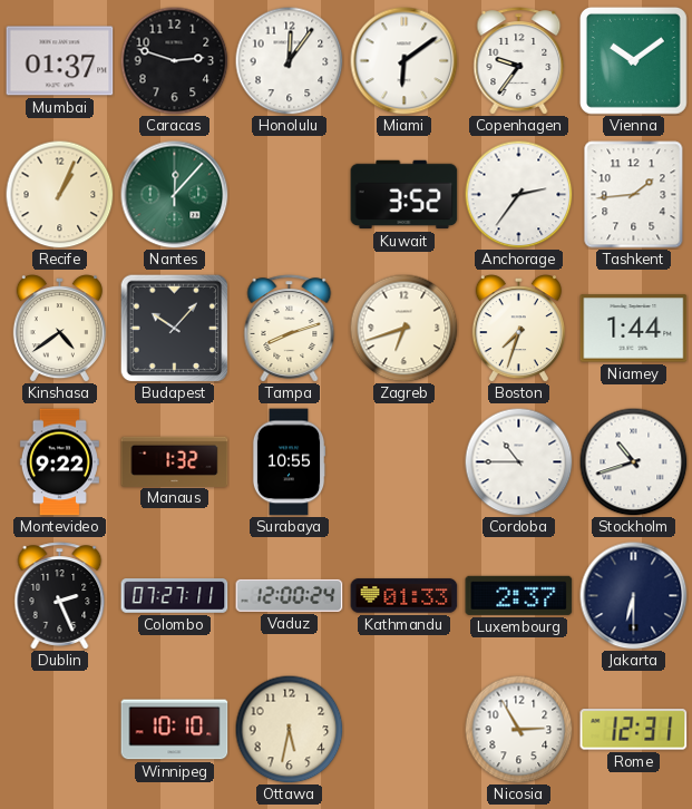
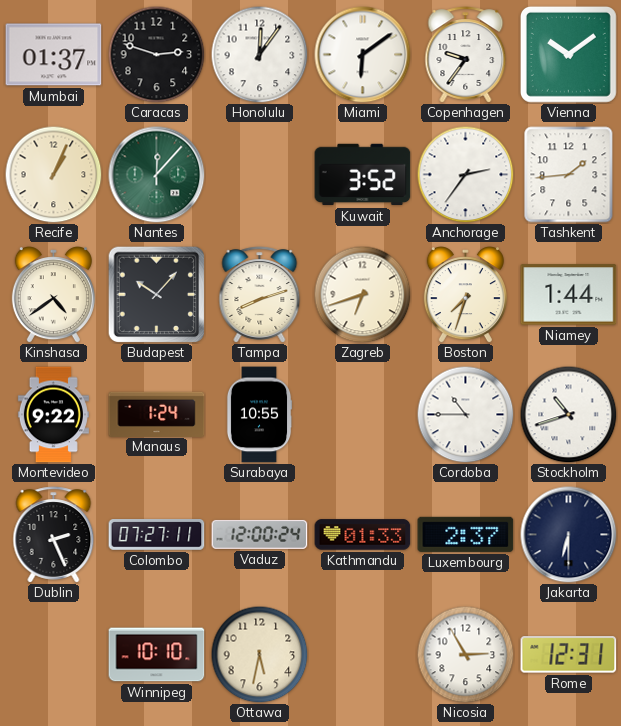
Manaus: 1:32 -> 1:24 (157, 414)
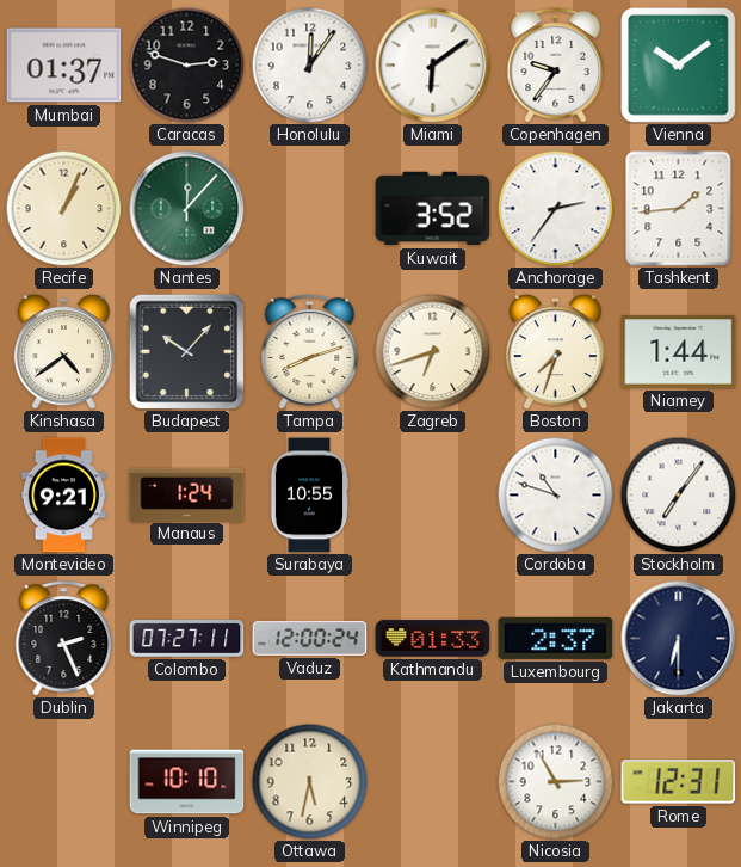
Montevideo: 9:22 -> 9:21 (63, 496)
Cordoba: 10:45 -> 10:48 (555, 494)
Stockholm: 10:42 -> 7:06 (678, 494)
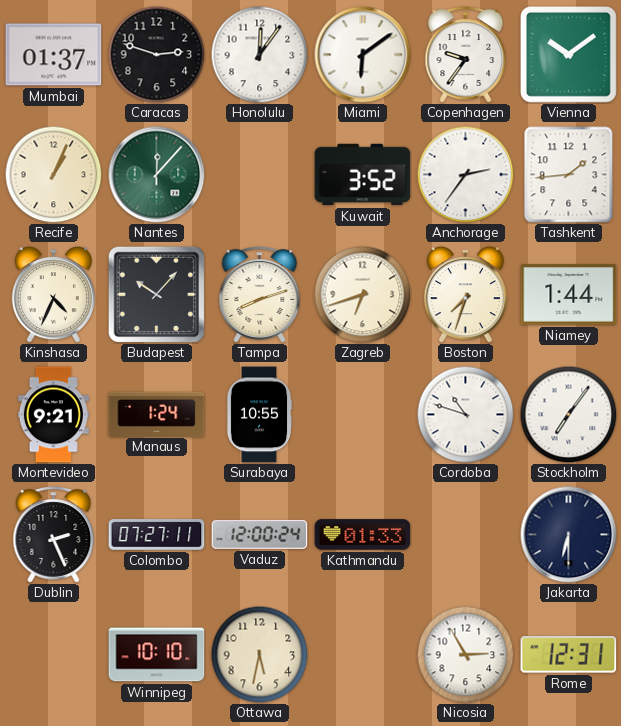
Kinshasa: 4:39 -> 4:34 (53, 295)
Luxembourg: 2:37 -> none (556, 638)
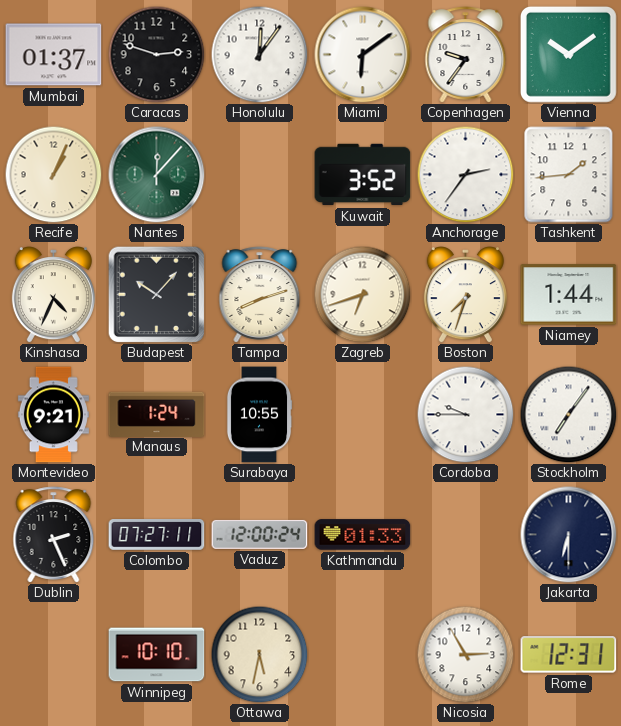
Cordoba: 10:48 -> 9:45 (465, 414)
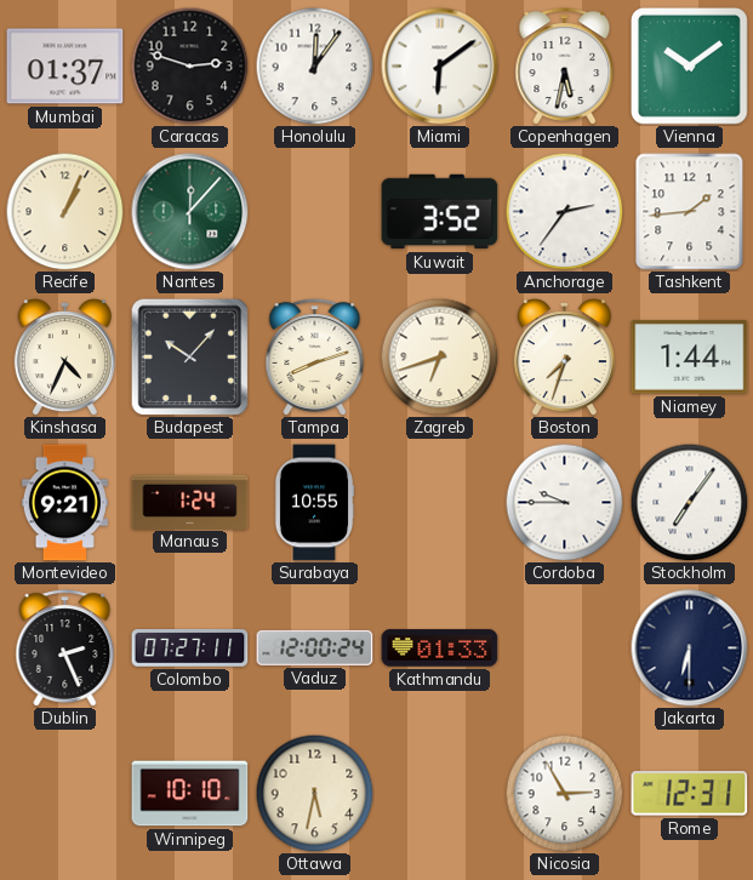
Copenhagen: 9:36 -> 5:32 (565, 67)
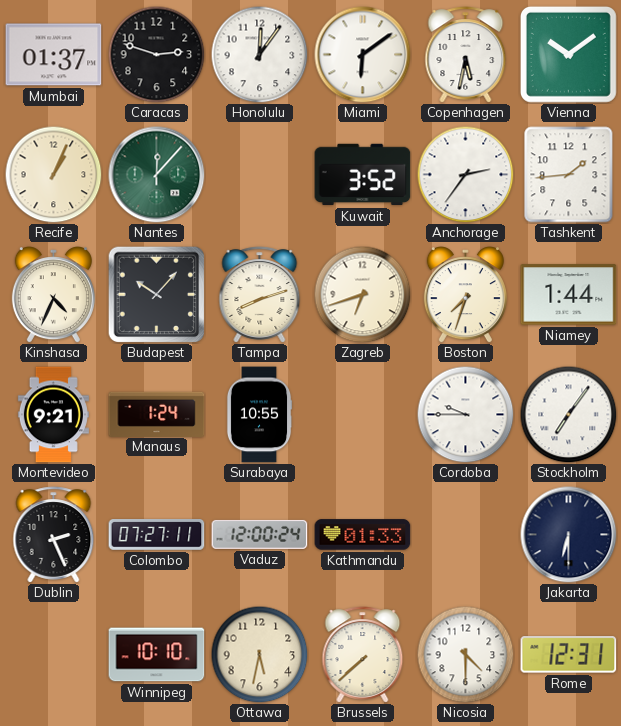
Brussels: none -> 7:38 (363, 655)
Nicosia: 2:55 -> 4:30 (465, 654)
